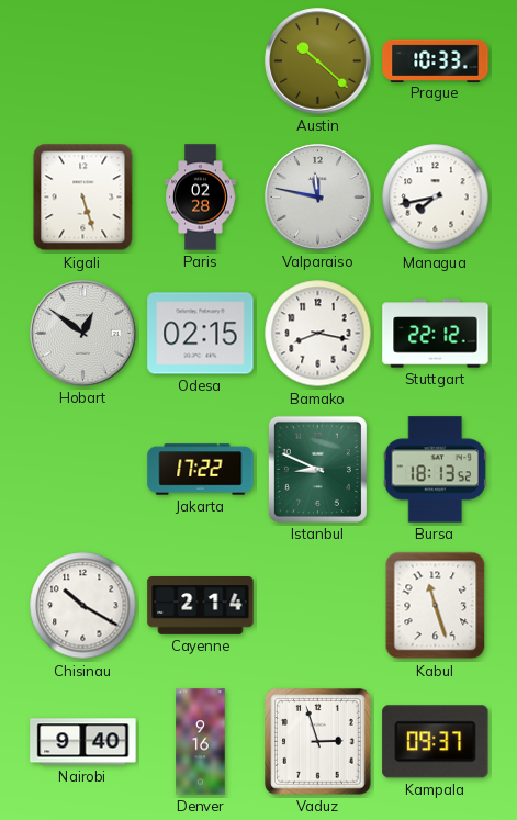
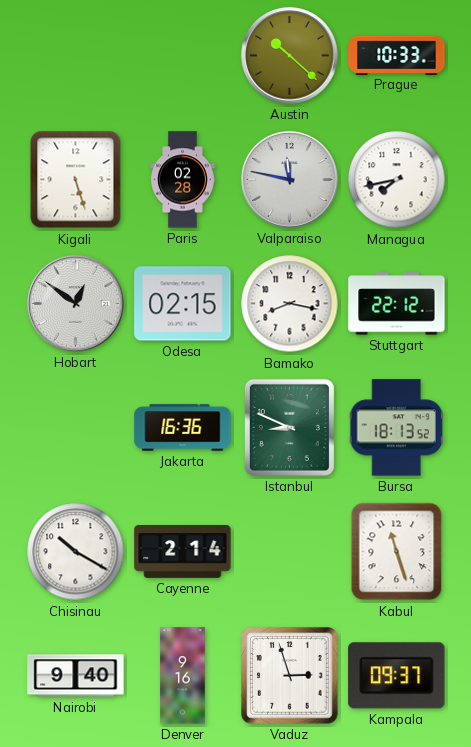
Jakarta: 17:22 -> 16:36 (183, 428)
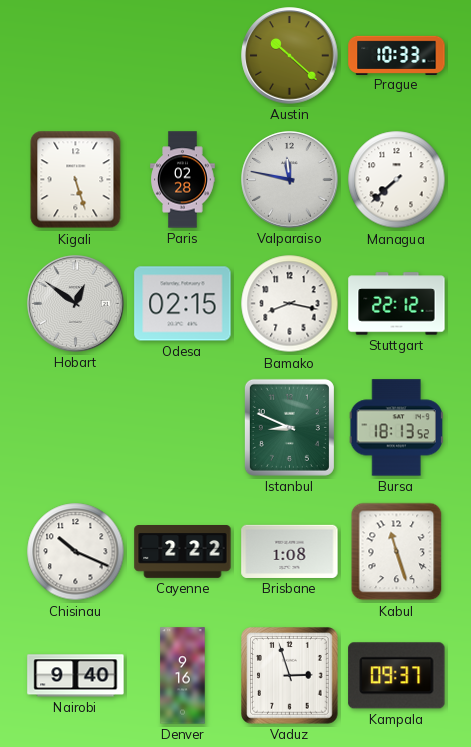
Managua: 7:43 -> 7:38 (397, 180)
Jakarta: 16:36 -> none (183, 428)
Chisinau: 10:20 -> 10:19 (76, 552)
Cayenne: 2:14 -> 2:22 (183, 552)
Brisbane: none -> 1:08 (290, 551)
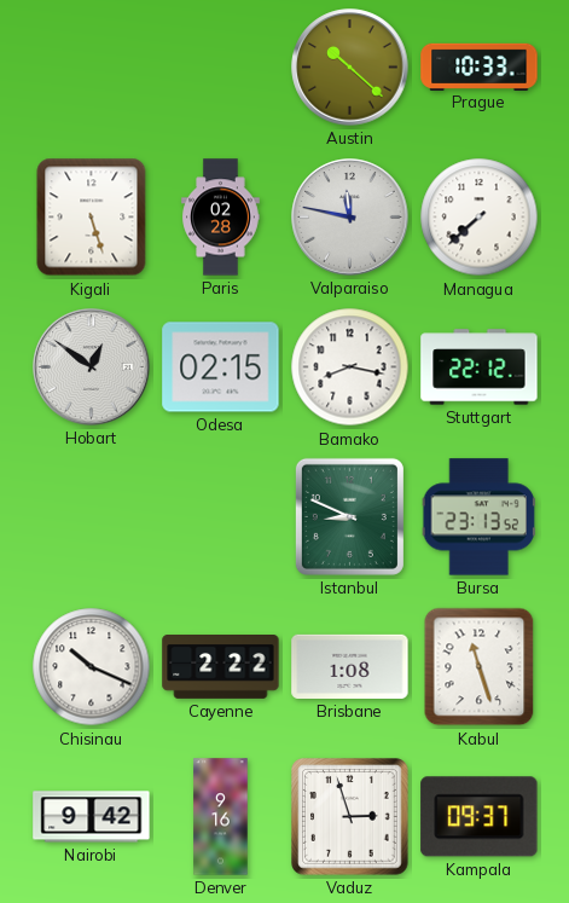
Bursa: 18:13 -> 23:13 (478, 517)
Nairobi: 9:40 -> 9:42 (92, 817)
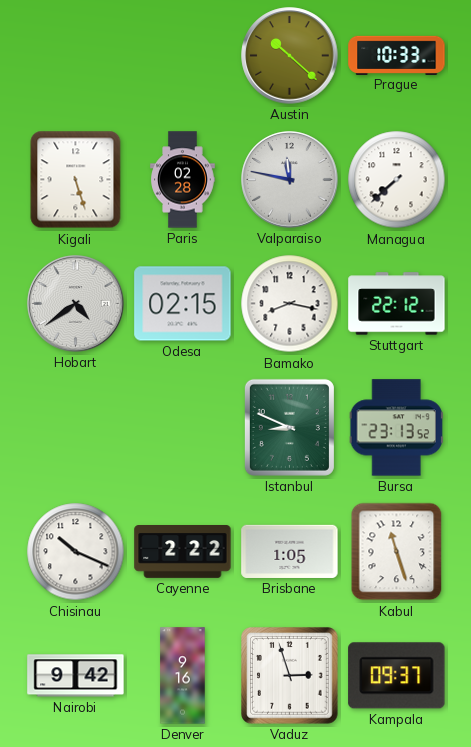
Hobart: 12:51 -> 4:39 (76, 304)
Brisbane: 1:08 -> 1:05 (290, 551)
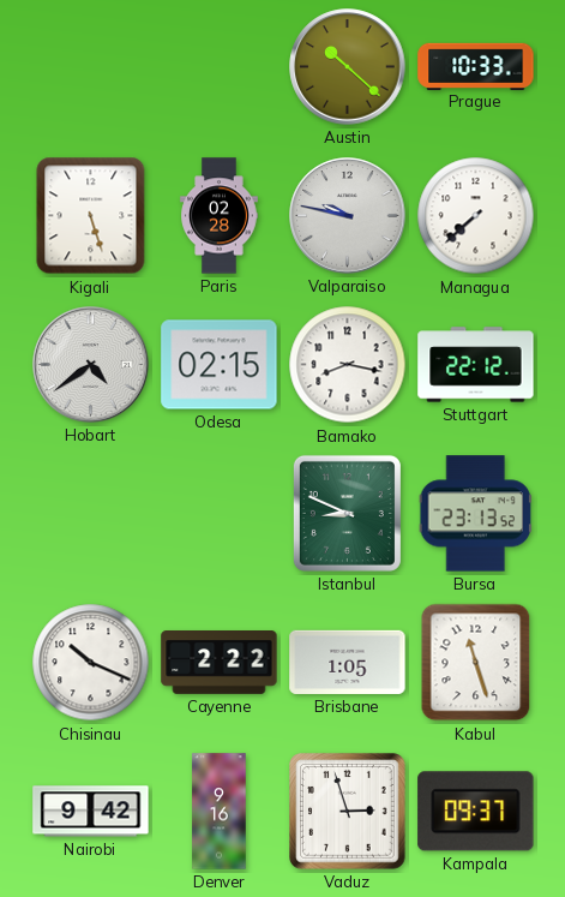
Valparaiso: 11:47 -> 9:47 (348, 216)
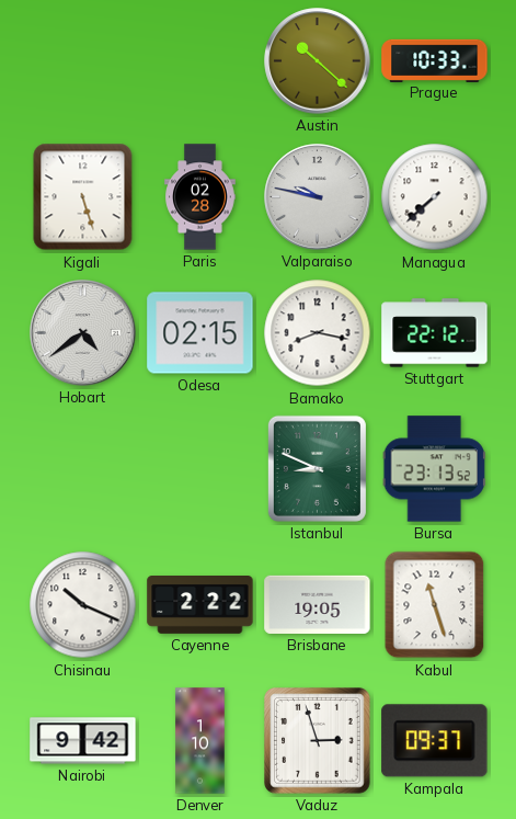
Brisbane: 1:05 -> 19:05 (318, 604)
Denver: 9:16 -> 1:10 (200, 741)
